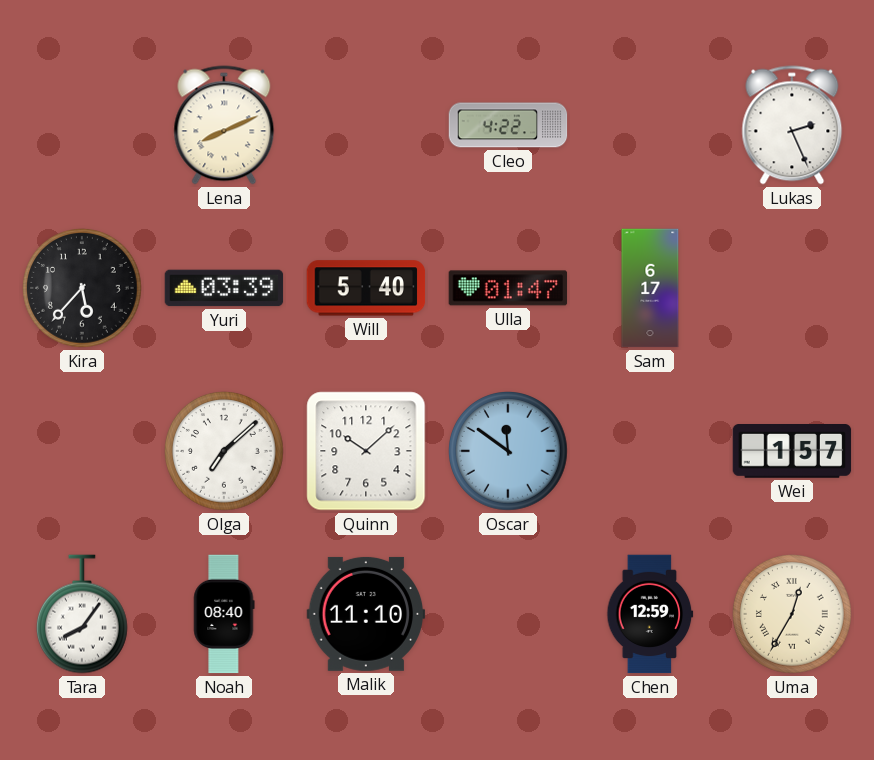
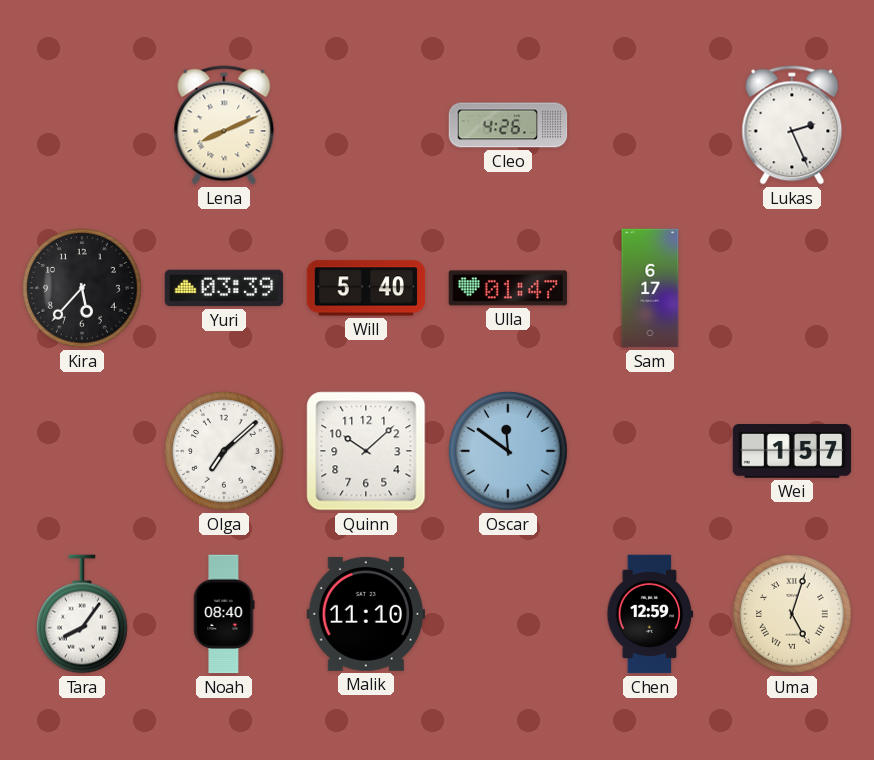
Cleo: 4:22 -> 4:26 (508, 125)
Uma: 12:35 -> 5:03 (793, 615)
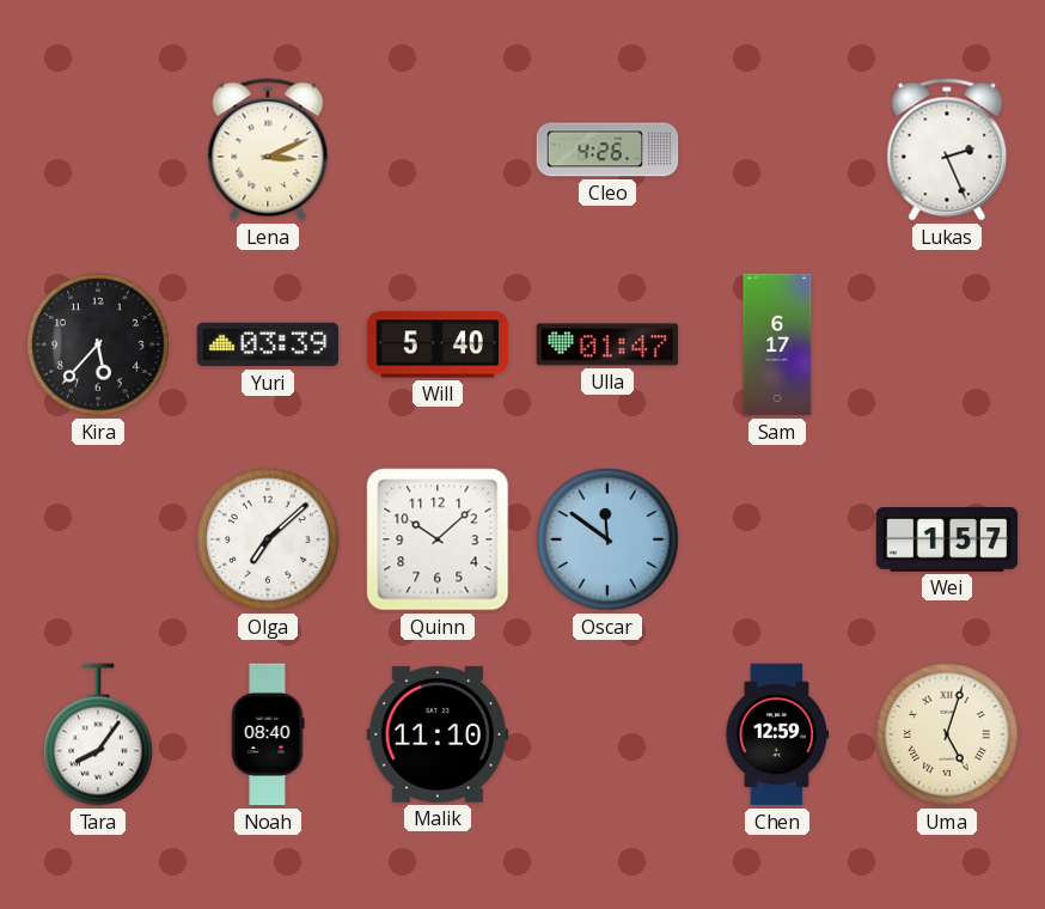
Lena: 8:11 -> 3:11 (268, 150)
